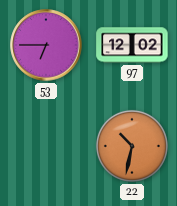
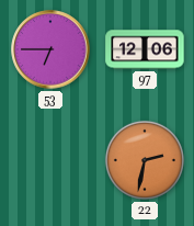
97: 12:02 -> 12:06 (145, 49)
22: 10:32 -> 2:32 (145, 160)
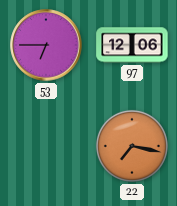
22: 2:32 -> 7:17 (132, 146)
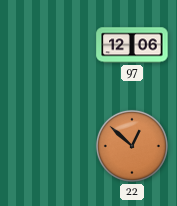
53: 6:45 -> none (46, 45)
22: 7:17 -> 12:52 (132, 146)
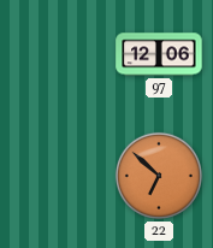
22: 12:52 -> 6:52 (159, 176)
